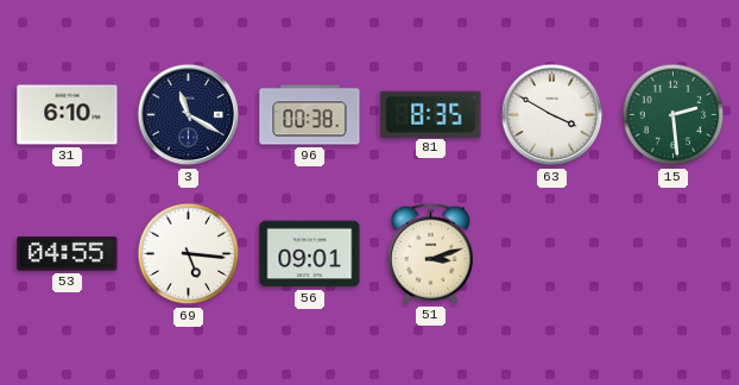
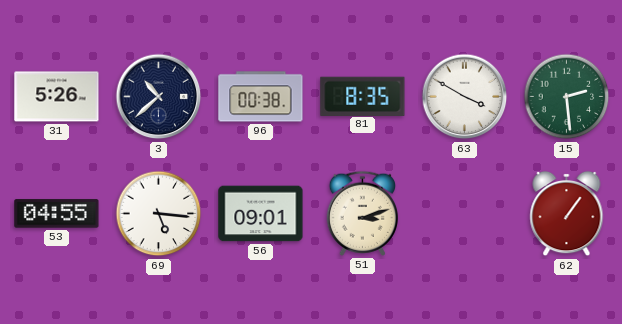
31: 6:10 -> 5:26 (57, 97)
3: 11:20 -> 10:38 (159, 97)
62: none -> 1:06 (567, 214)
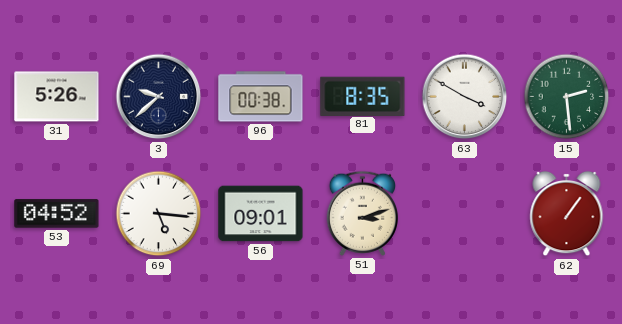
3: 10:38 -> 9:38 (159, 97)
53: 04:55 -> 04:52 (57, 214)
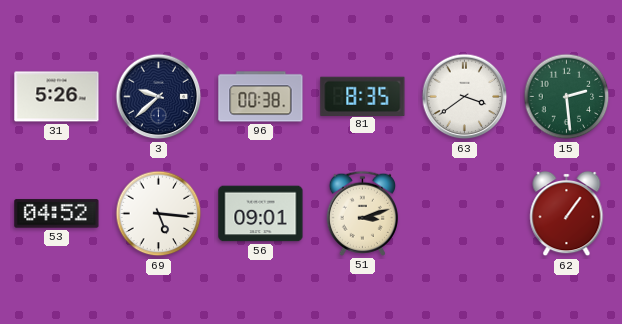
63: 3:50 -> 3:39 (465, 97)
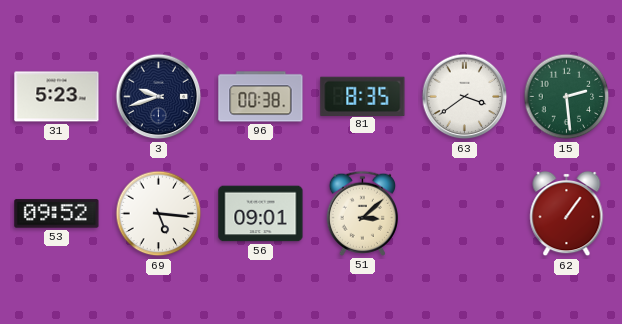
31: 5:26 -> 5:23 (57, 97)
3: 9:38 -> 9:42 (159, 97)
53: 04:52 -> 09:52 (57, 214)
51: 3:12 -> 3:08 (362, 213)
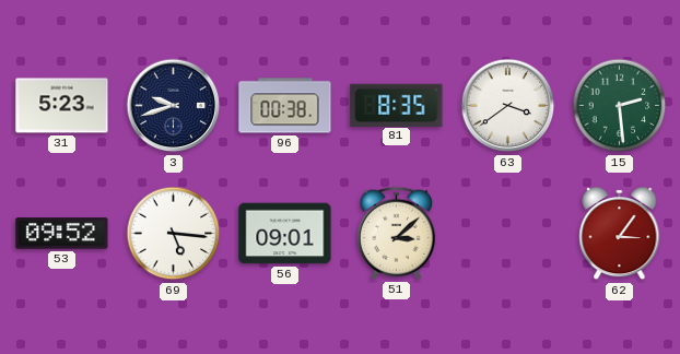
62: 1:06 -> 3:06 (620, 234)
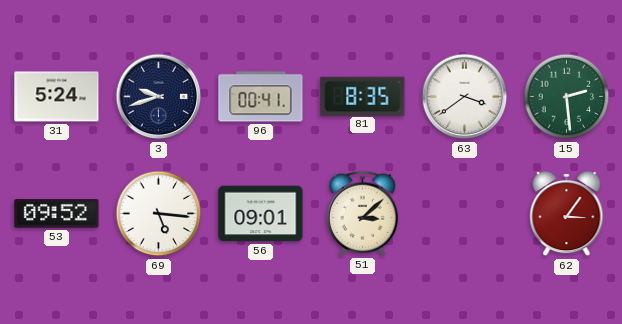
31: 5:23 -> 5:24 (57, 97)
96: 00:38 -> 00:41 (261, 97)
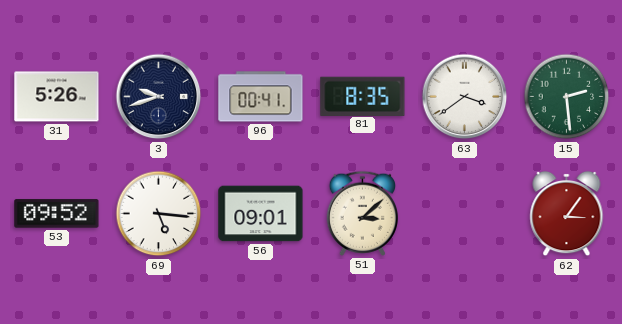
31: 5:24 -> 5:26 (57, 97)
